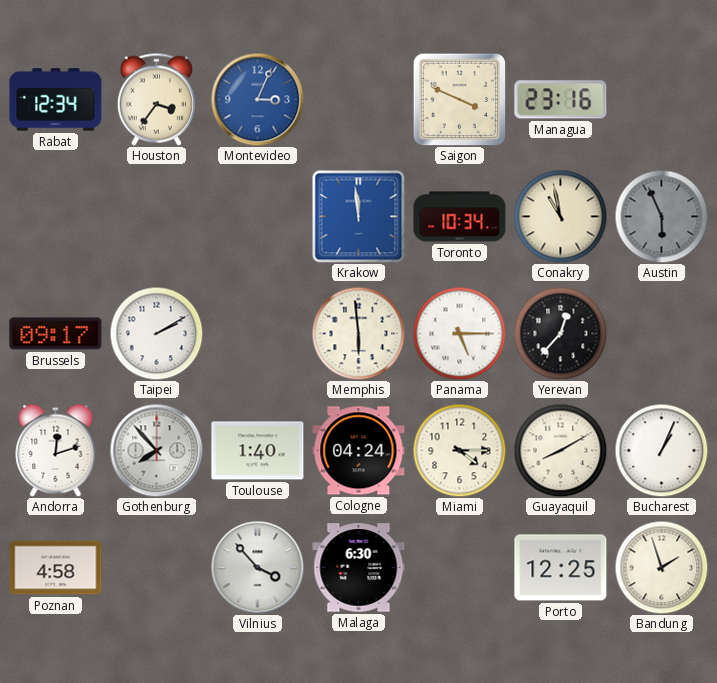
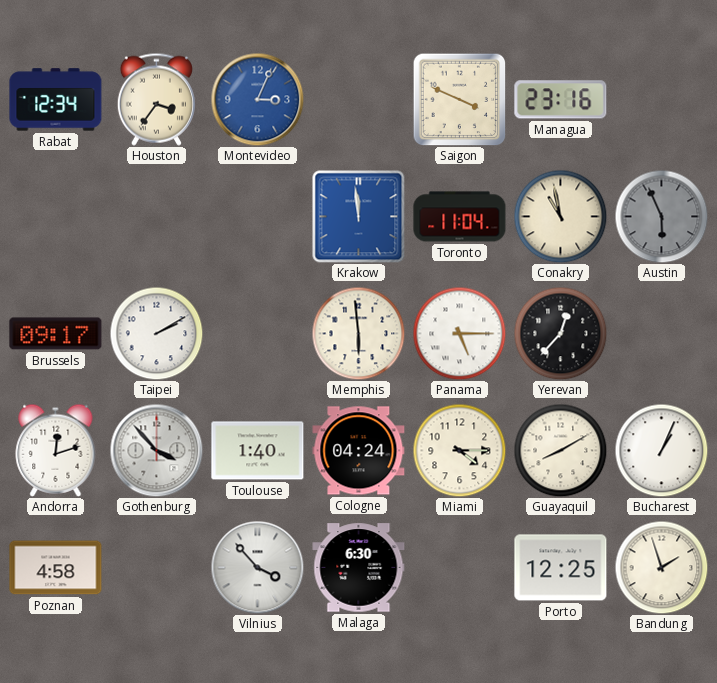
Toronto: 10:34 -> 11:04 (460, 217)
Gothenburg: 7:53 -> 3:53 (156, 450)
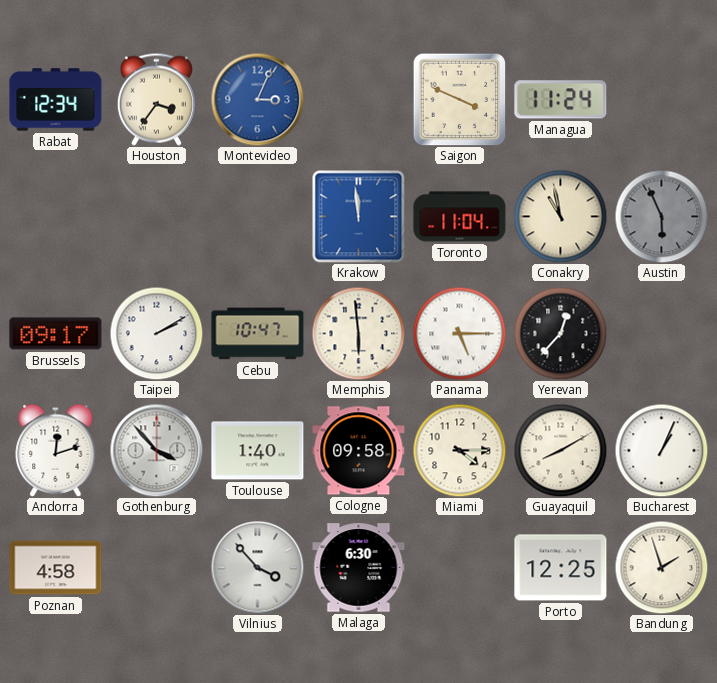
Managua: 23:16 -> 11:24 (561, 100)
Cebu: none -> 10:47 (258, 334)
Cologne: 04:24 -> 09:58 (359, 451)
